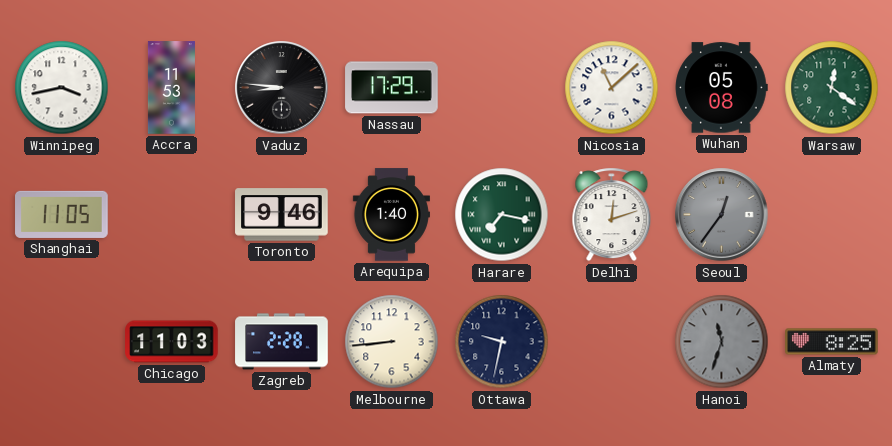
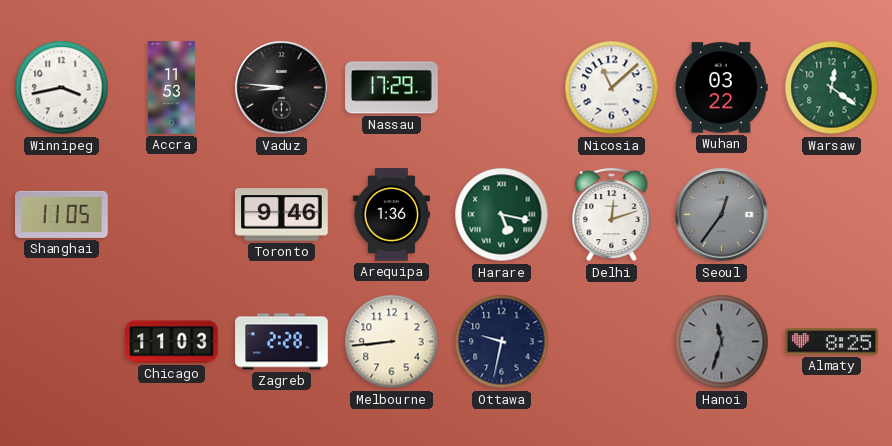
Wuhan: 05:08 -> 03:22 (721, 88)
Arequipa: 1:40 -> 1:36 (391, 215)
Harare: 7:17 -> 5:17 (502, 215)
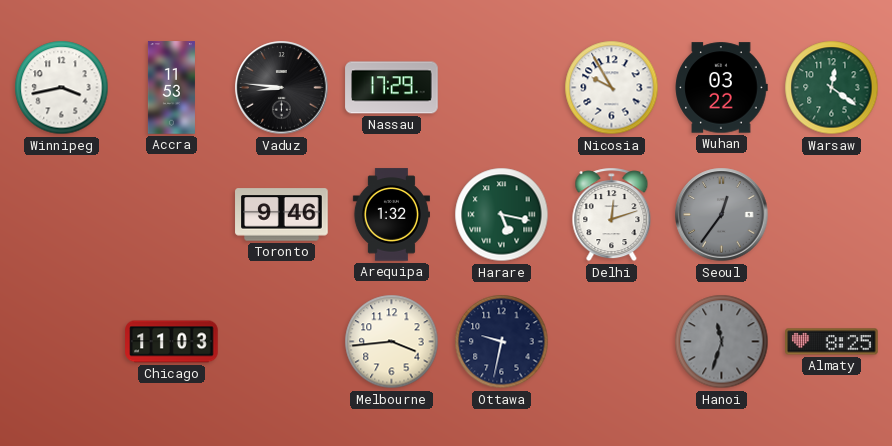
Nicosia: 11:08 -> 9:55 (612, 88)
Shanghai: 11:05 -> none (62, 214)
Arequipa: 1:36 -> 1:32 (391, 215)
Zagreb: 2:28 -> none (282, 342)
Melbourne: 8:44 -> 3:44 (392, 342)
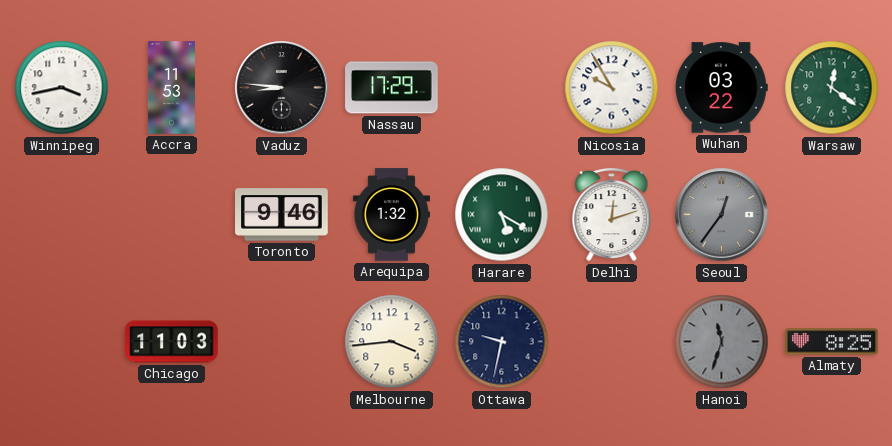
Harare: 5:17 -> 5:20 (502, 215)
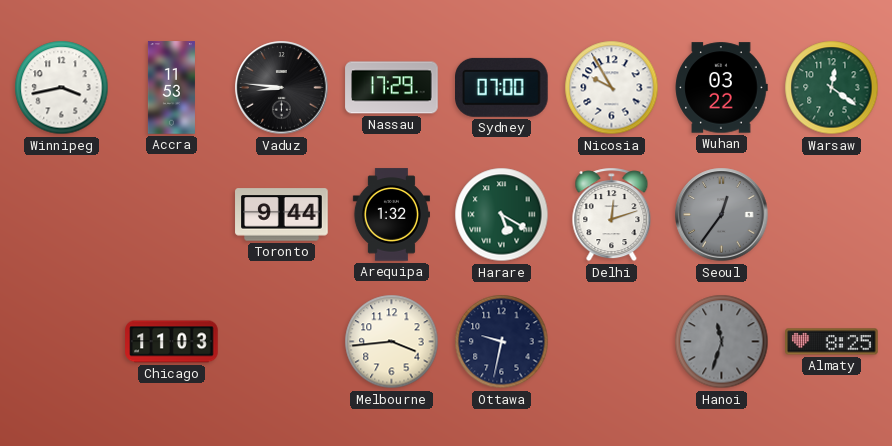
Sydney: none -> 07:00 (502, 87)
Toronto: 9:46 -> 9:44 (282, 215)
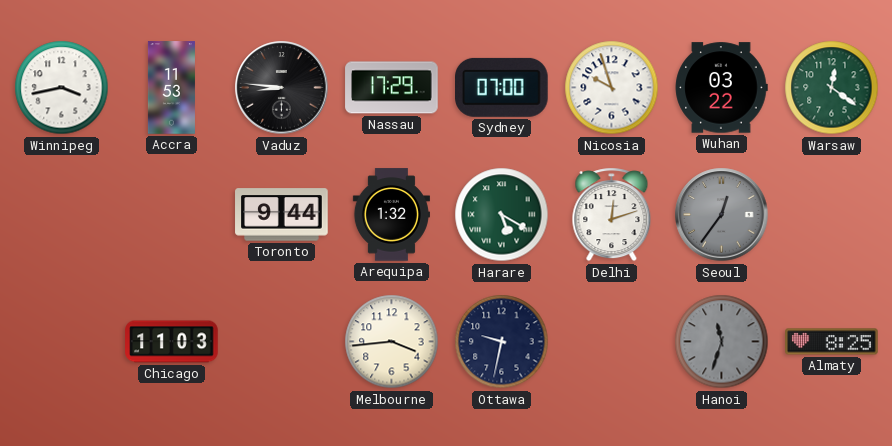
Nicosia: 9:55 -> 9:57 (612, 88)
